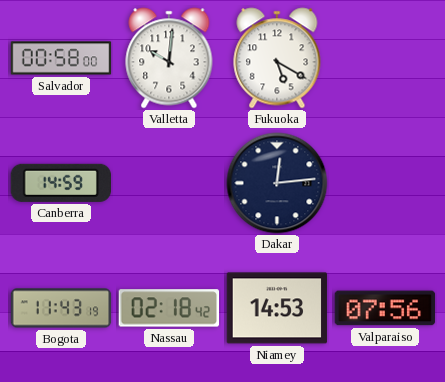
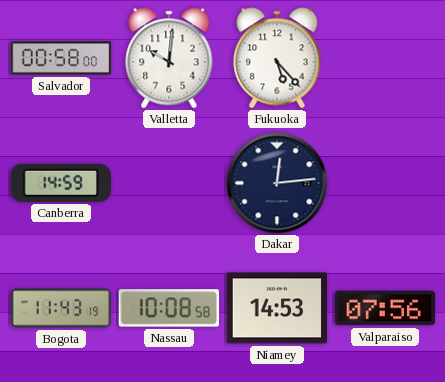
Fukuoka: 5:20 -> 5:23 (277, 58)
Nassau: 02:18 -> 10:08 (169, 308)
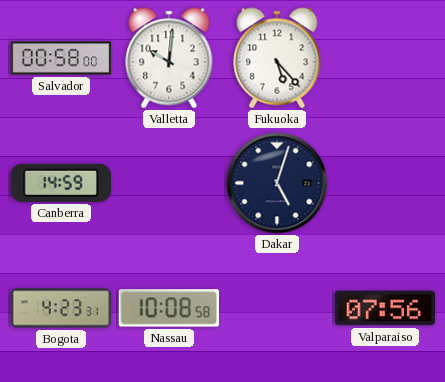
Dakar: 12:14 -> 5:03 (277, 183)
Bogota: 11:43 -> 4:23 (61, 308)
Niamey: 14:53 -> none (277, 308)
